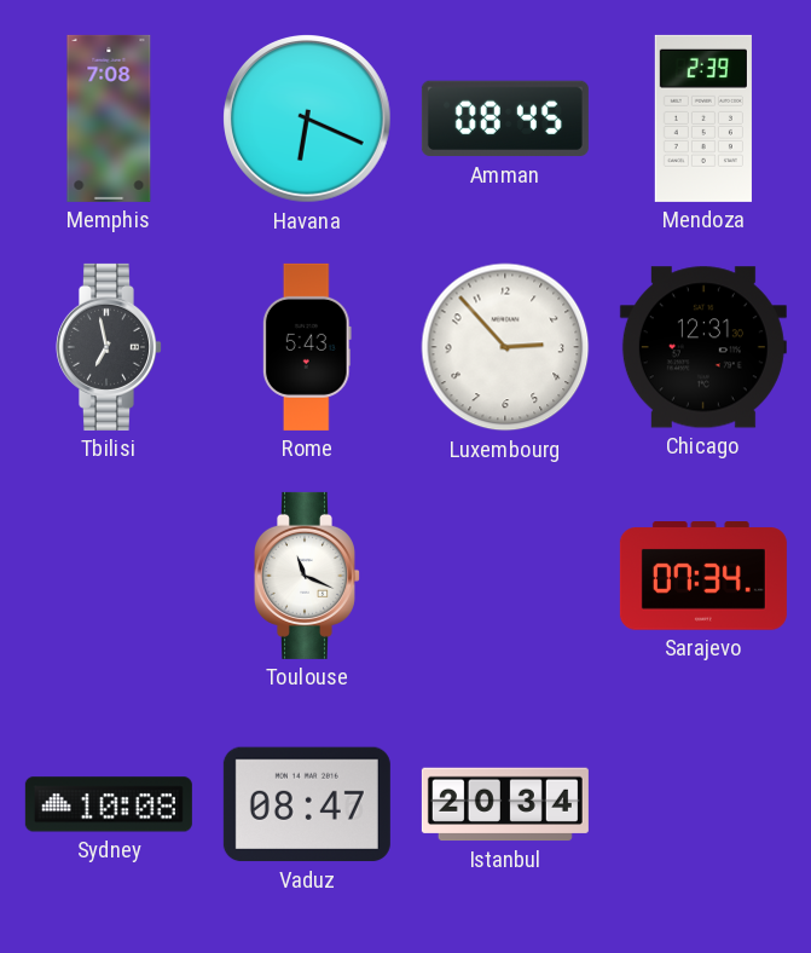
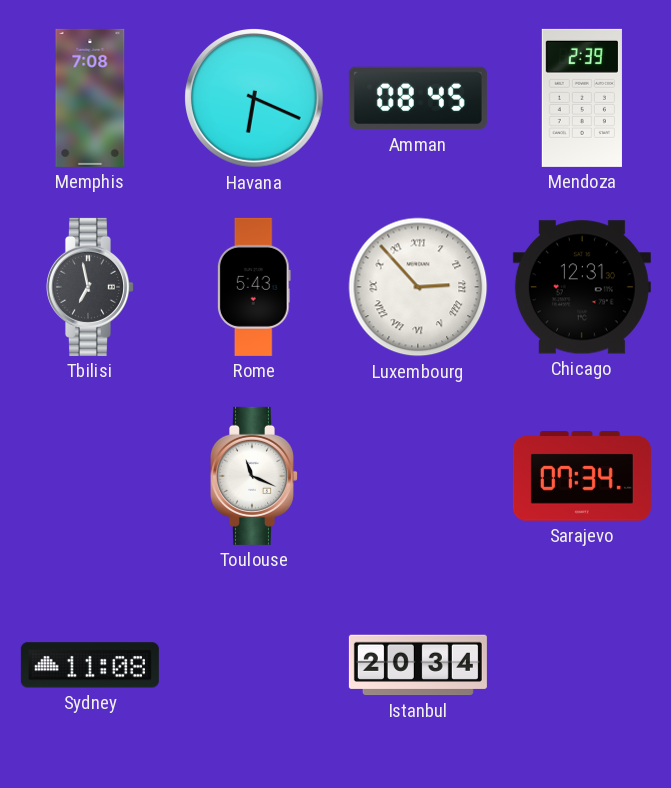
Luxembourg numerals: Arabic -> Roman (418, 287)
Sydney: 10:08 -> 11:08 (90, 665)
Vaduz: 08:47 -> none (307, 804)
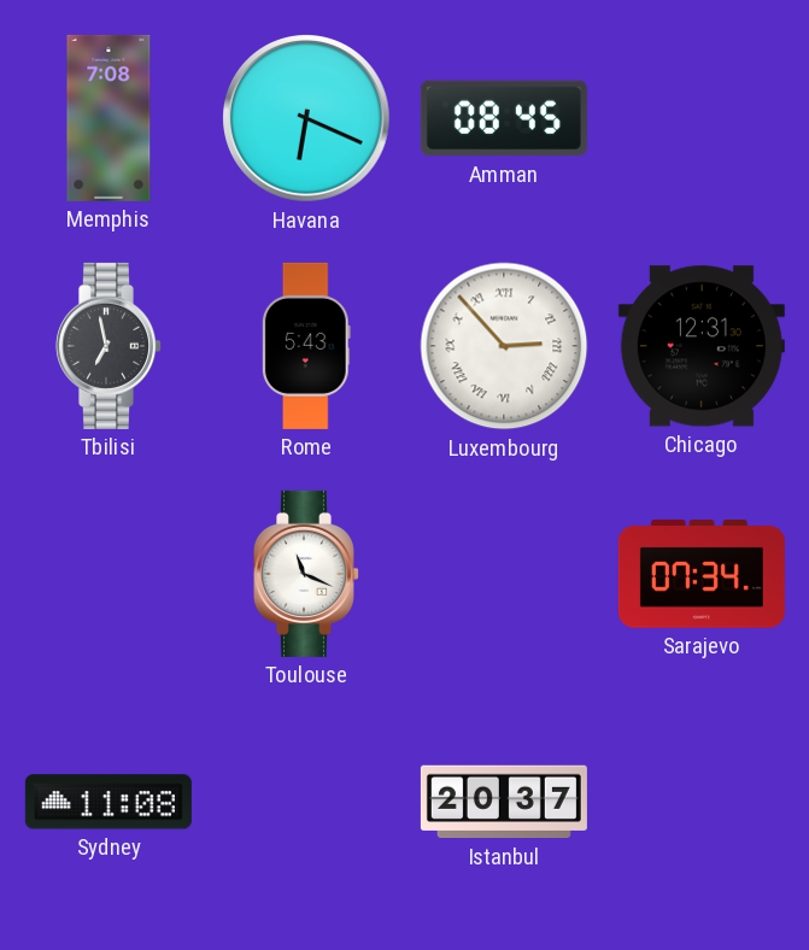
Mendoza: 2:39 -> none (582, 98)
Istanbul: 20:34 -> 20:37 (504, 802)
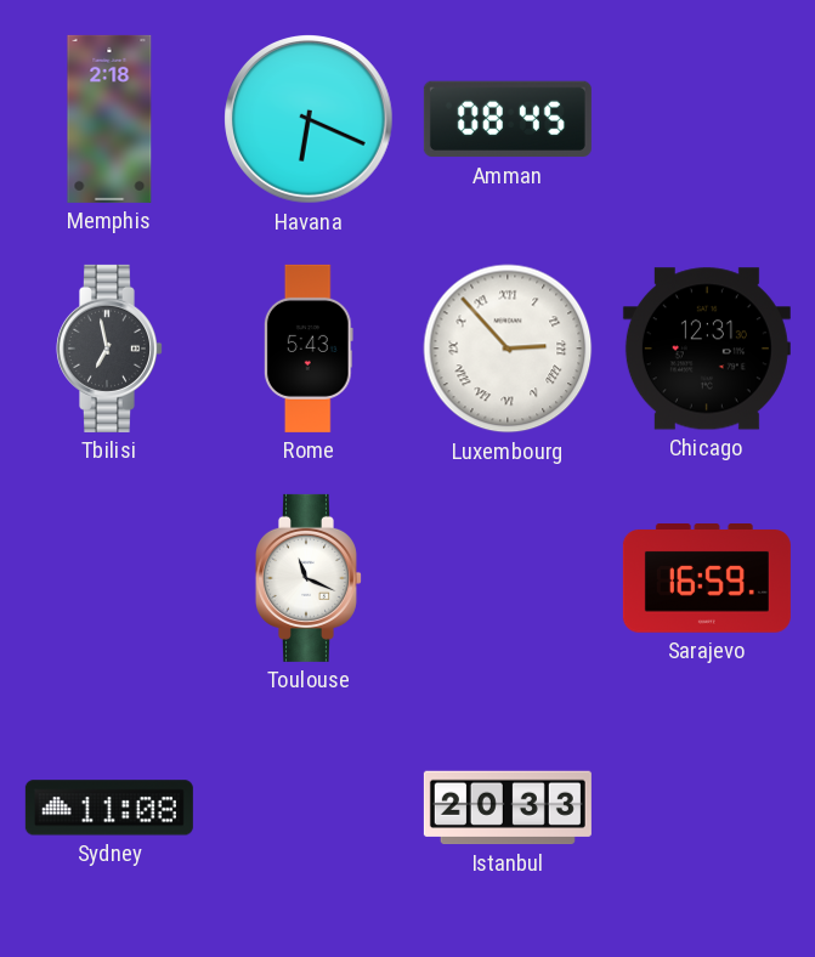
Memphis: 7:08 -> 2:18 (109, 119)
Sarajevo: 07:34 -> 16:59 (707, 579)
Istanbul: 20:37 -> 20:33 (508, 808)
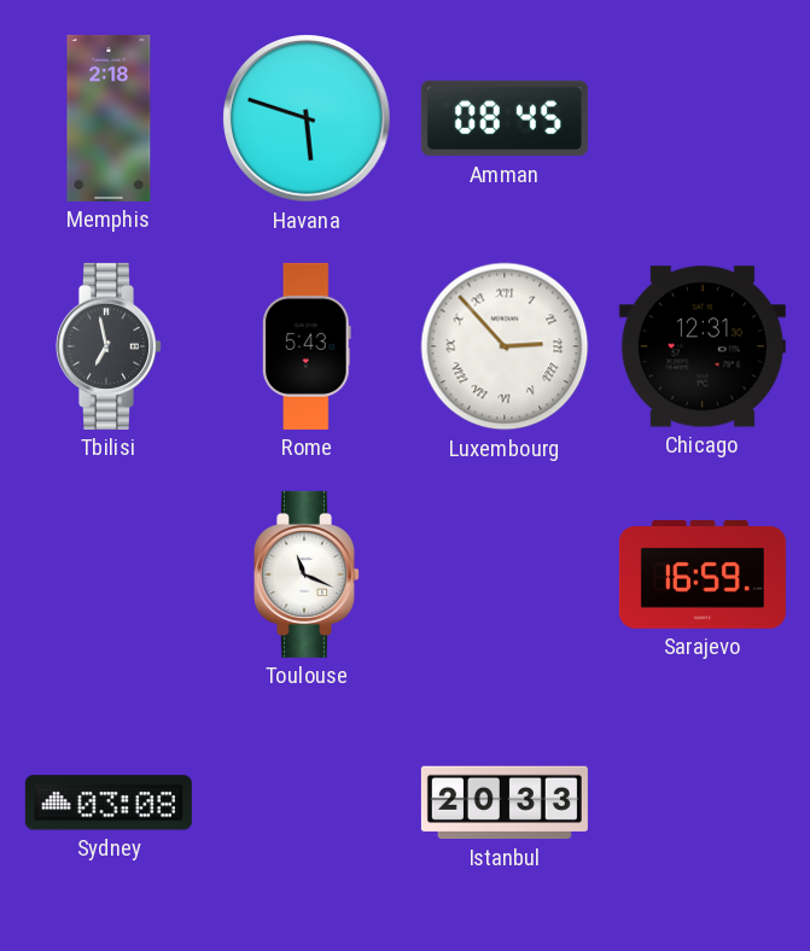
Havana: 6:19 -> 5:48 (308, 119)
Sydney: 11:08 -> 03:08 (109, 803)
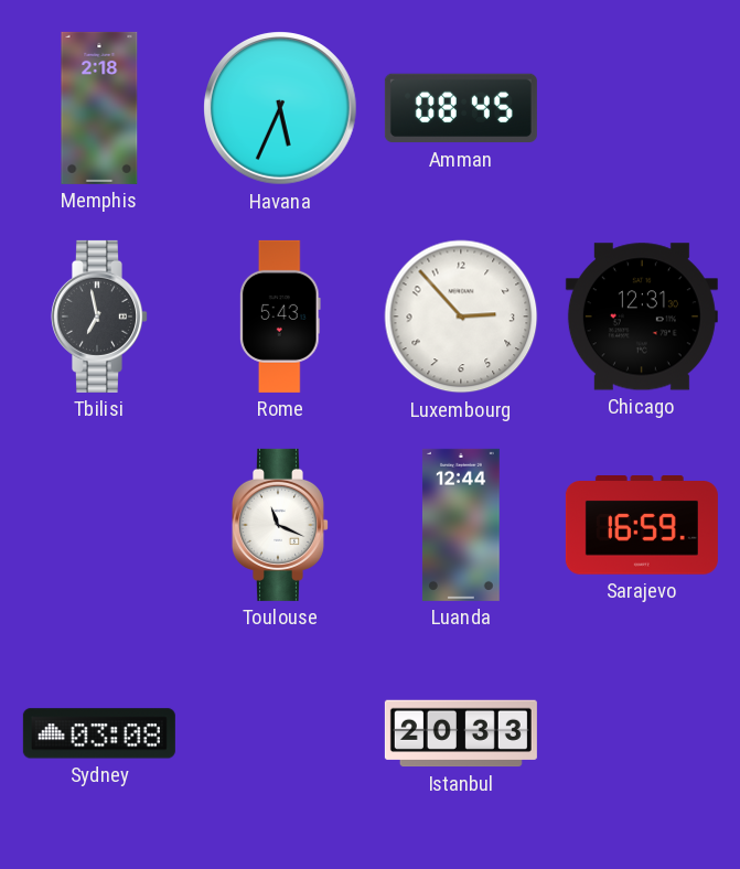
Havana: 5:48 -> 5:34 (281, 109)
Luxembourg numerals: Roman -> Arabic (461, 317)
Luanda: none -> 12:44 (461, 525)
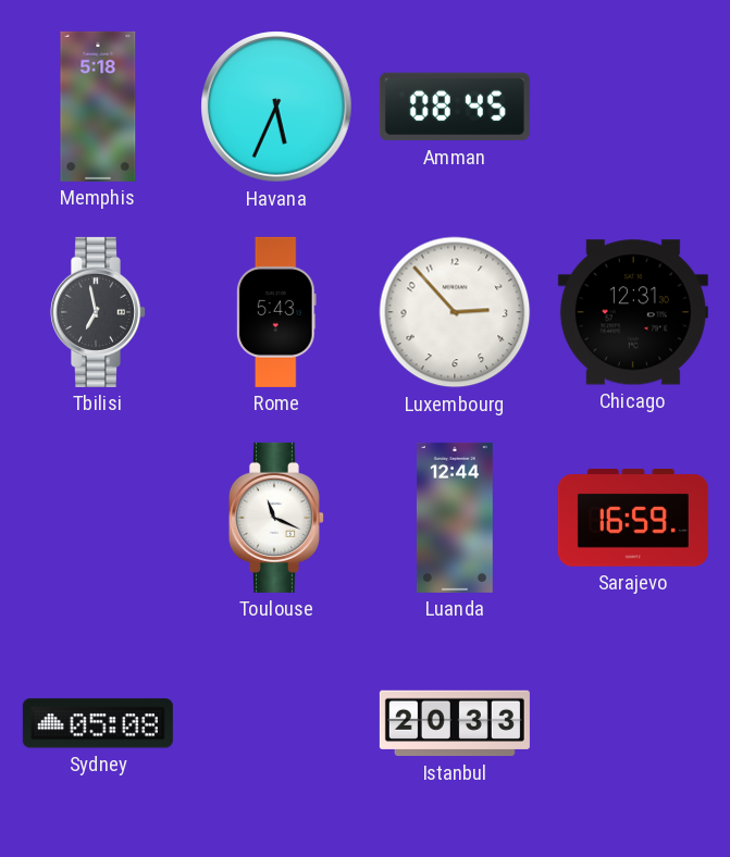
Memphis: 2:18 -> 5:18 (98, 107)
Sydney: 03:08 -> 05:08 (98, 723)
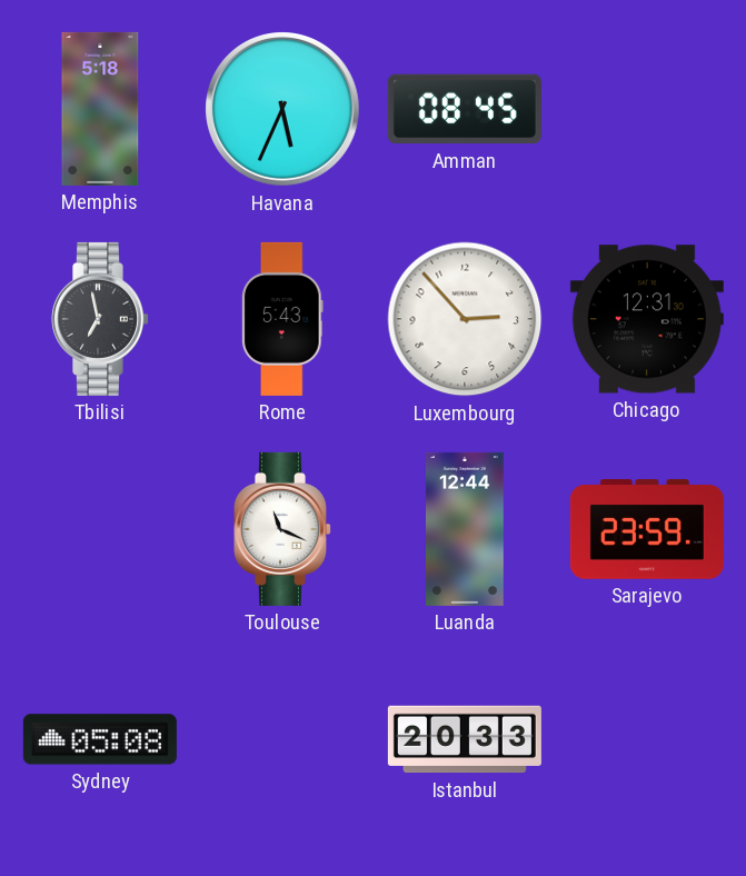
Sarajevo: 16:59 -> 23:59 (647, 530)
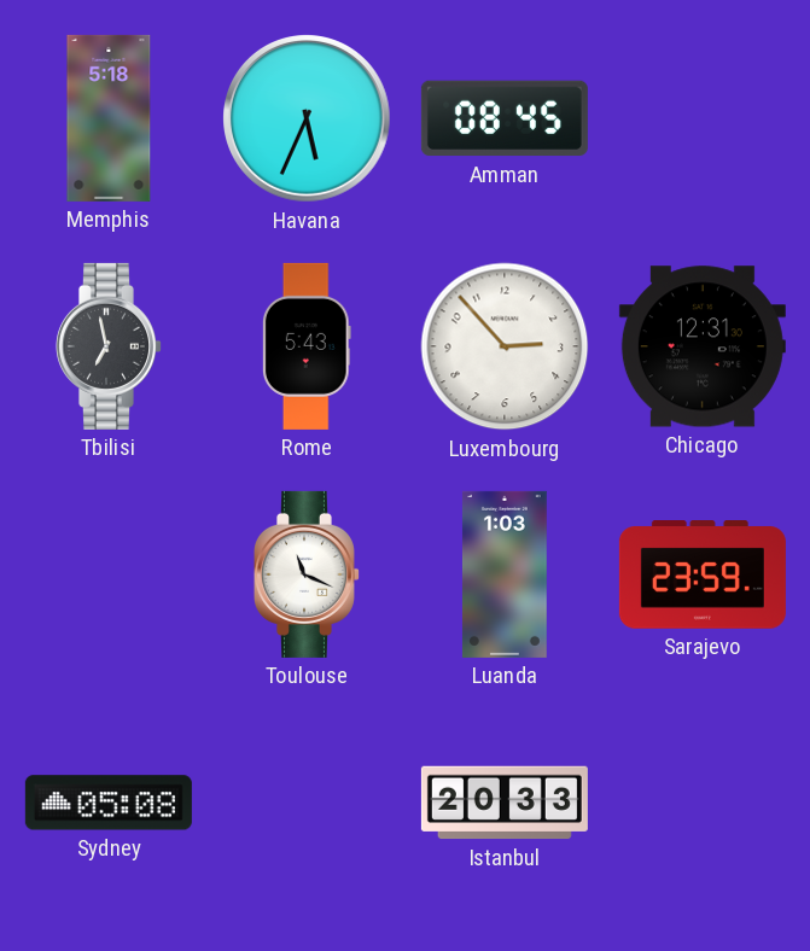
Luanda: 12:44 -> 1:03 (505, 574)
